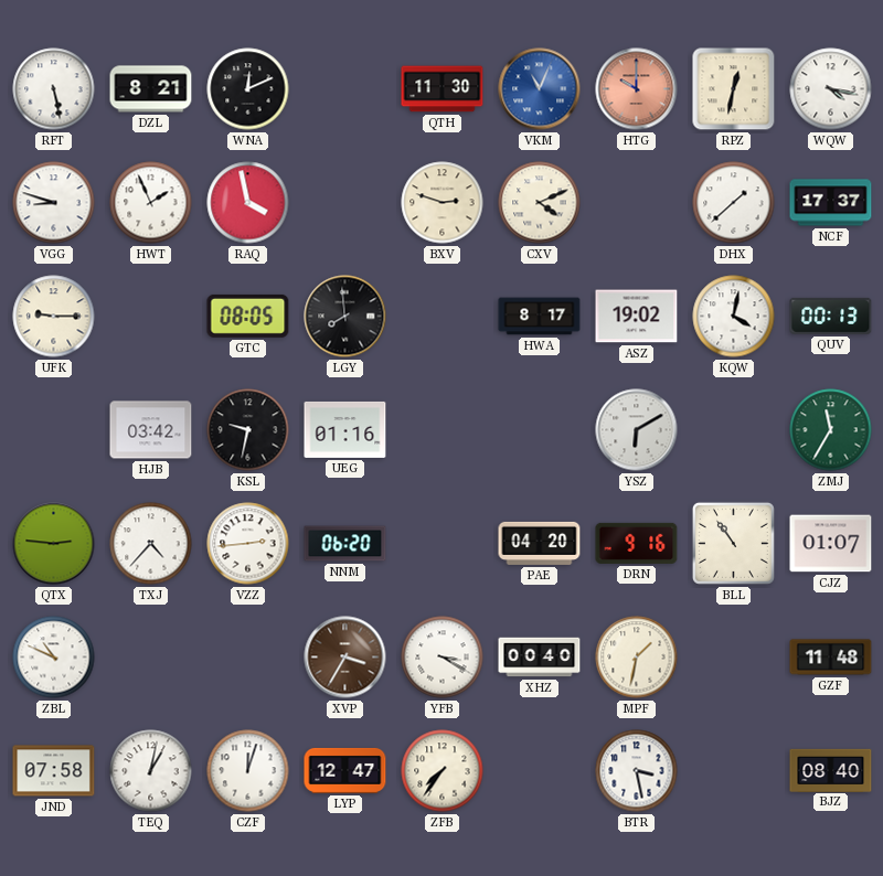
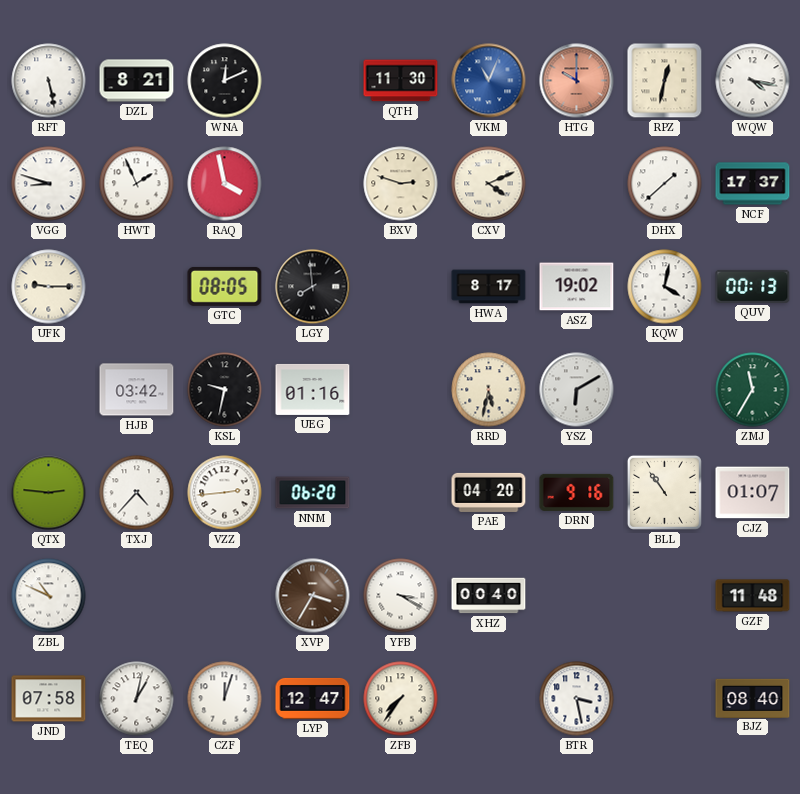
RRD: none -> 5:32 (489, 390)
MPF: 1:32 -> none (637, 658)
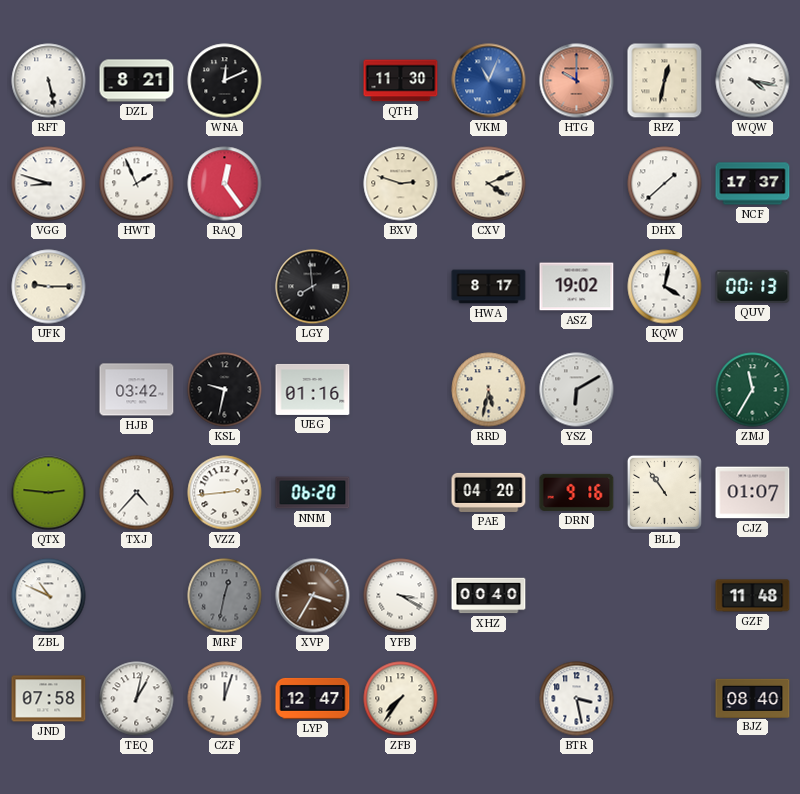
RAQ: 3:58 -> 12:24 (225, 184)
GTC: 08:05 -> none (225, 286)
MRF: none -> 12:32 (225, 596)
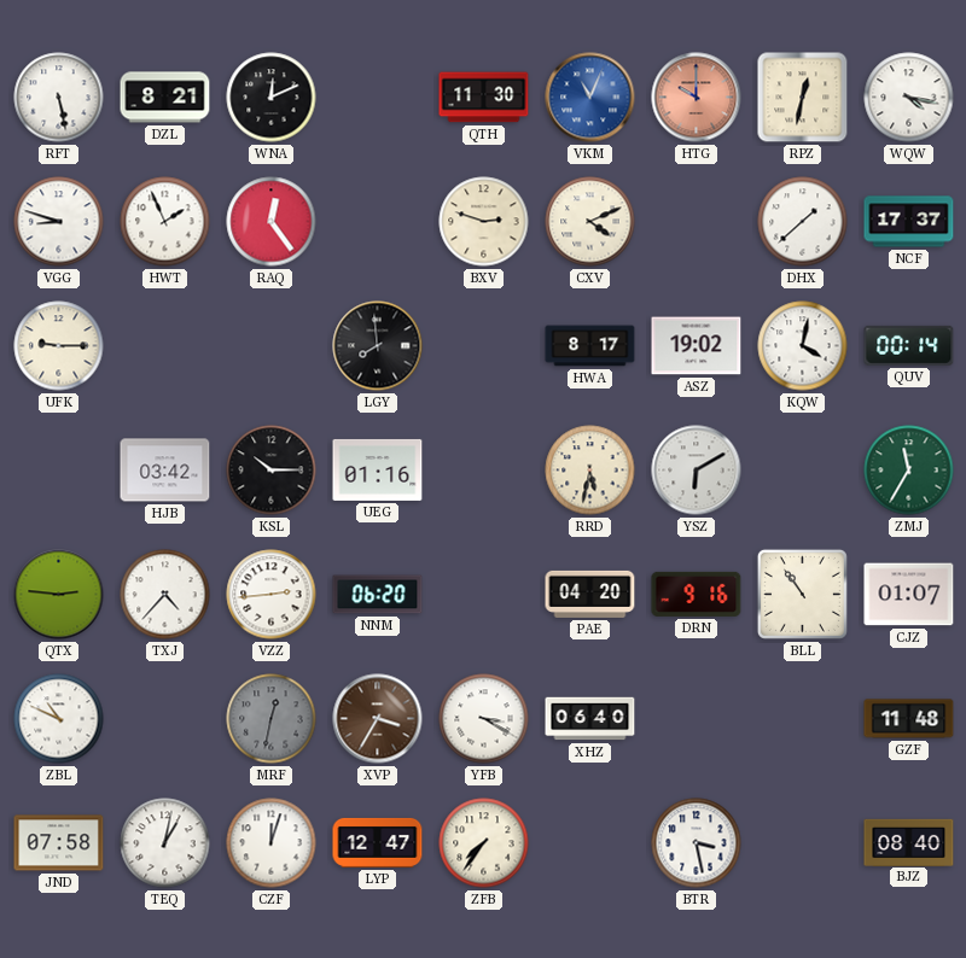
QUV: 00:13 -> 00:14 (909, 345)
KSL: 9:32 -> 10:15 (272, 471)
XHZ: 00:40 -> 06:40 (590, 719)
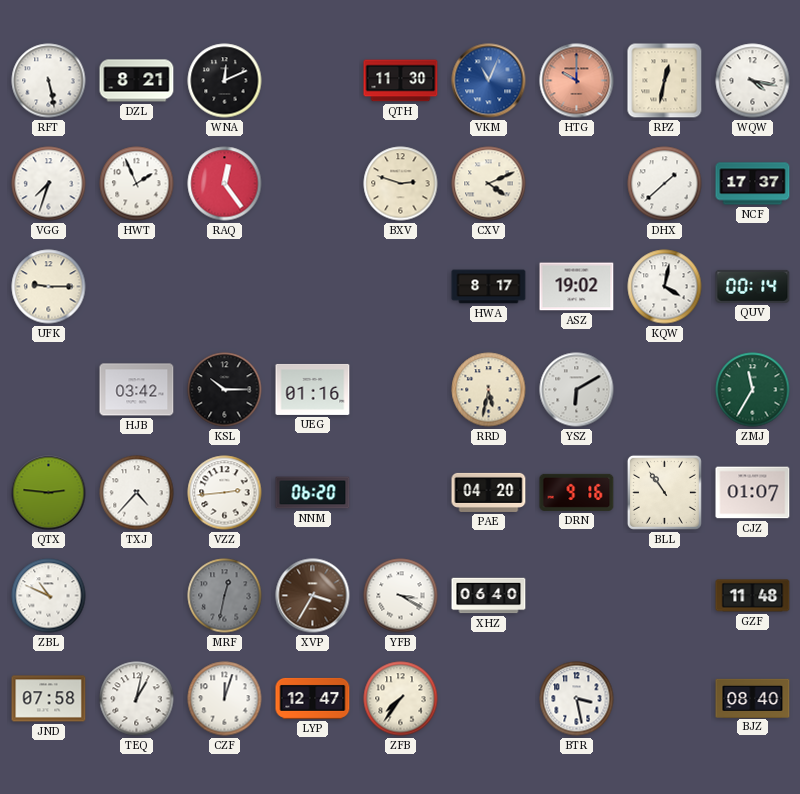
VGG: 8:48 -> 7:33 (49, 184)
LGY: 7:59 -> none (378, 346)
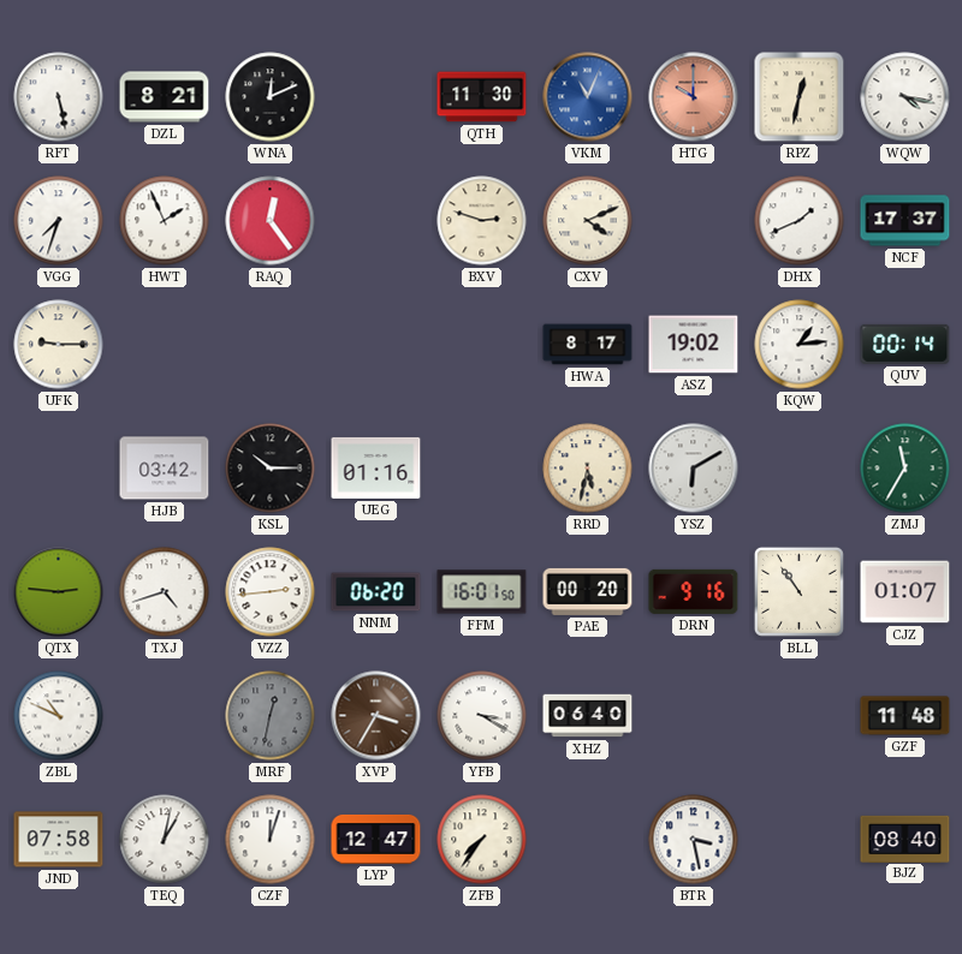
DHX: 1:38 -> 1:41 (800, 221)
KQW: 4:02 -> 1:14 (800, 345)
TXJ: 4:37 -> 4:42 (165, 592)
FFM: none -> 16:01 (482, 592)
PAE: 04:20 -> 00:20 (588, 591)
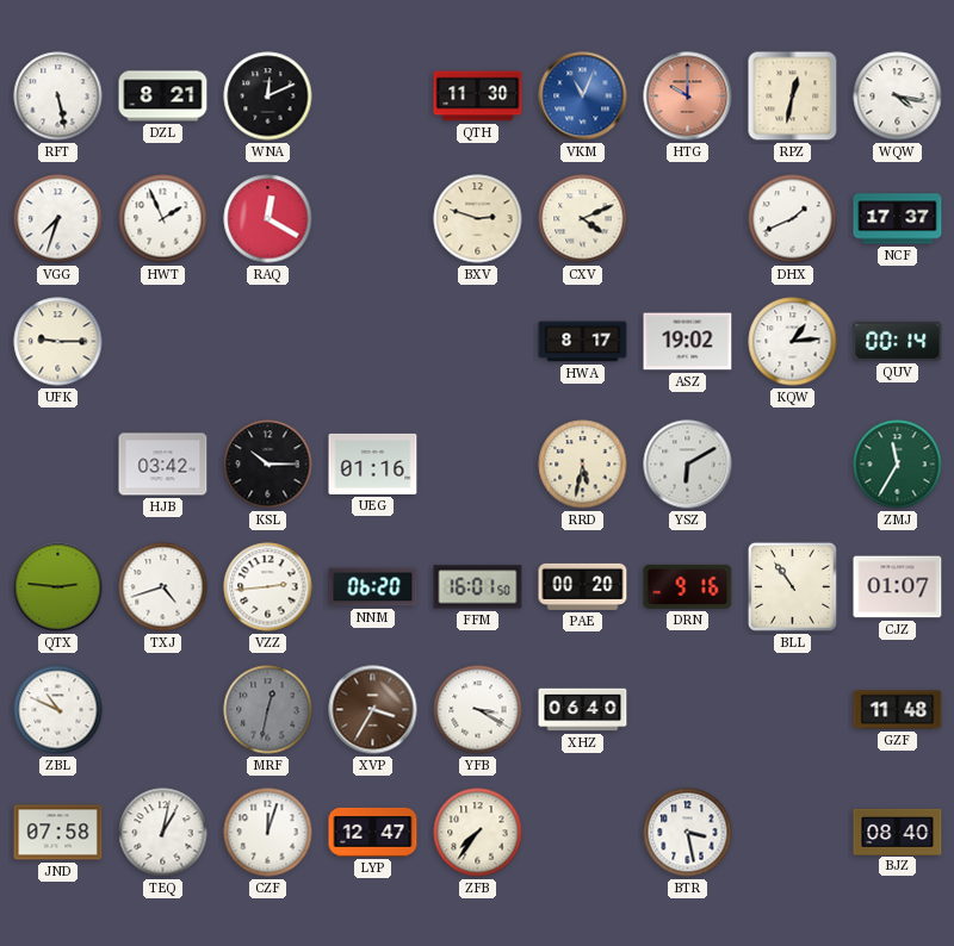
RAQ: 12:24 -> 12:20 (268, 219)
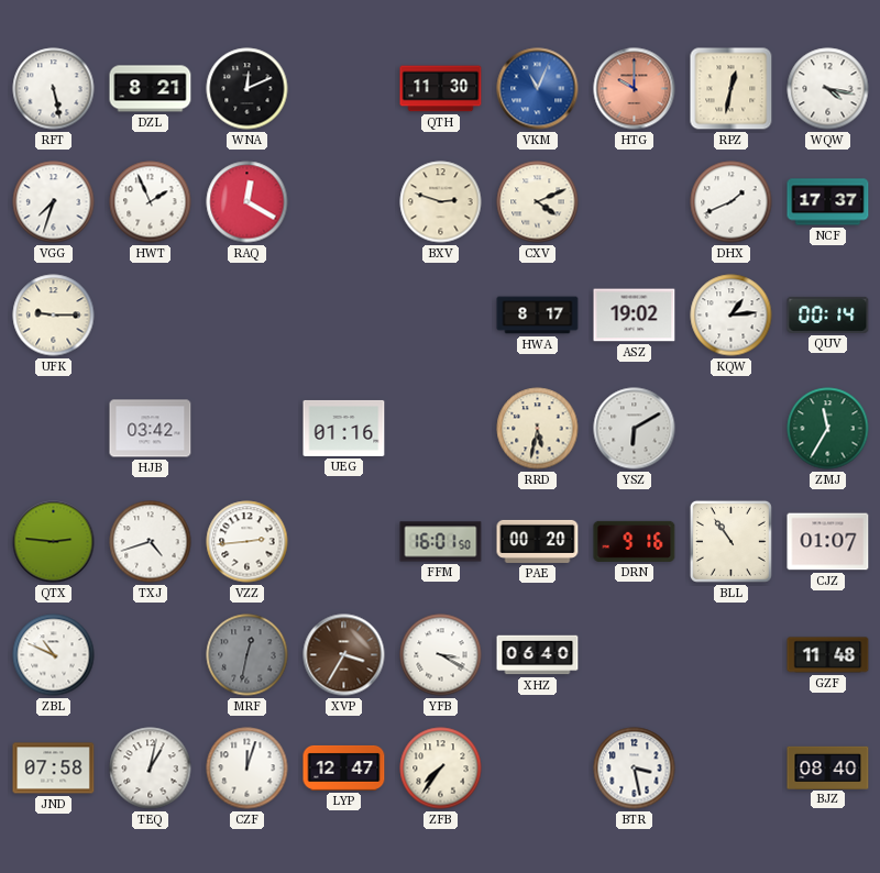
KSL: 10:15 -> none (268, 465)
NNM: 06:20 -> none (373, 587)
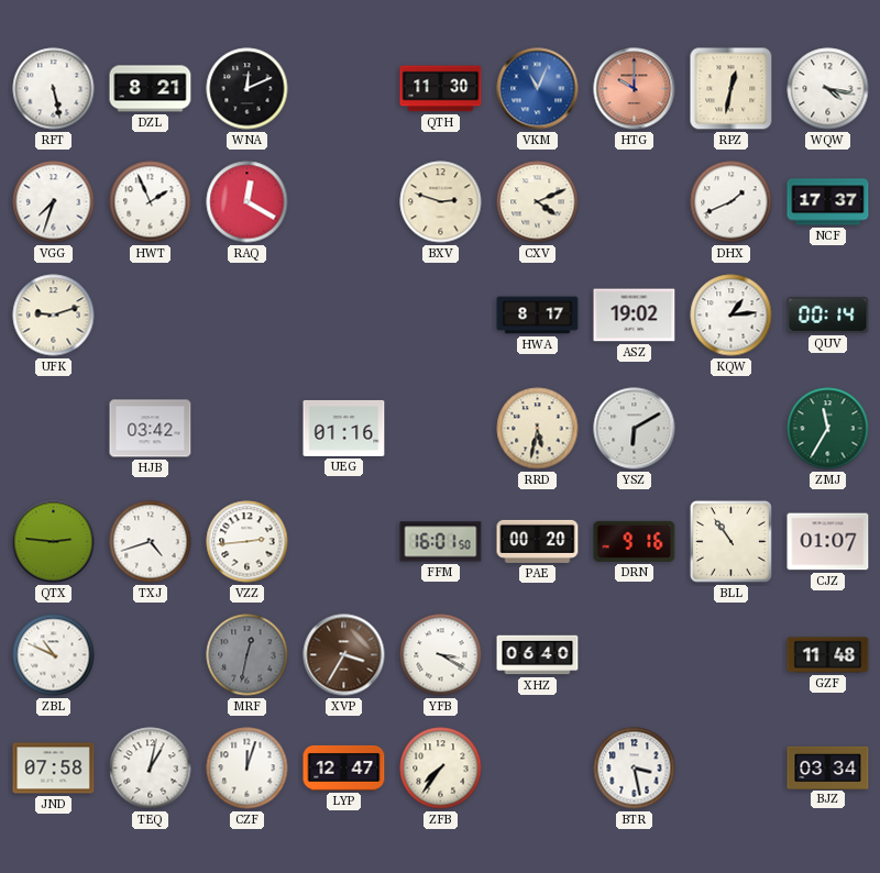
UFK: 9:15 -> 9:12 (54, 316)
BJZ: 08:40 -> 03:34 (828, 767)
